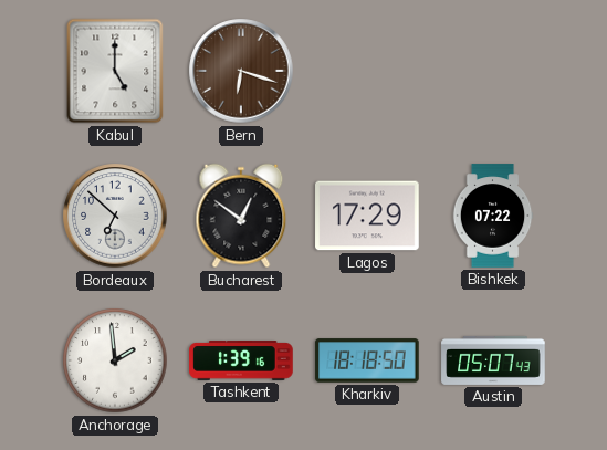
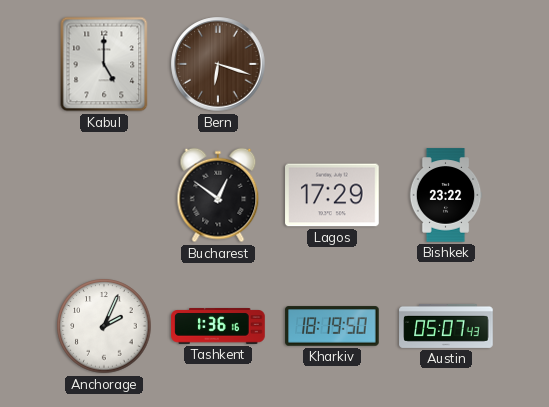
Bordeaux: 6:52 -> none (115, 216)
Bishkek: 07:22 -> 23:22 (446, 195)
Anchorage: 1:59 -> 2:04 (104, 326)
Tashkent: 1:39 -> 1:36 (218, 326)
Kharkiv: 18:18 -> 18:19 (332, 326)
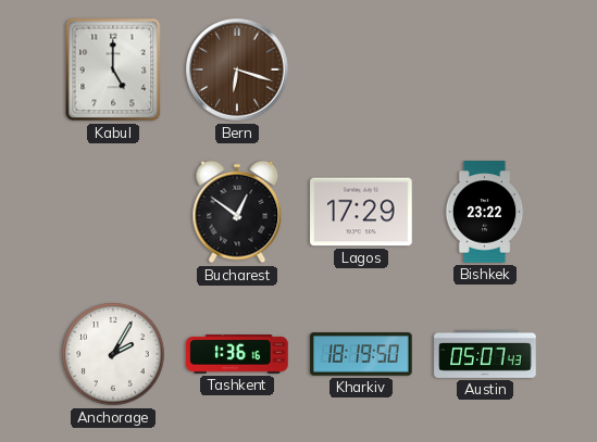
Anchorage: 2:04 -> 2:05 (113, 354)
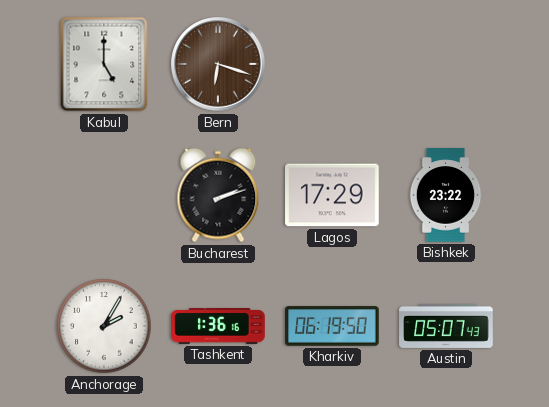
Bucharest: 12:51 -> 2:12 (218, 195)
Kharkiv: 18:19 -> 06:19 (332, 326)
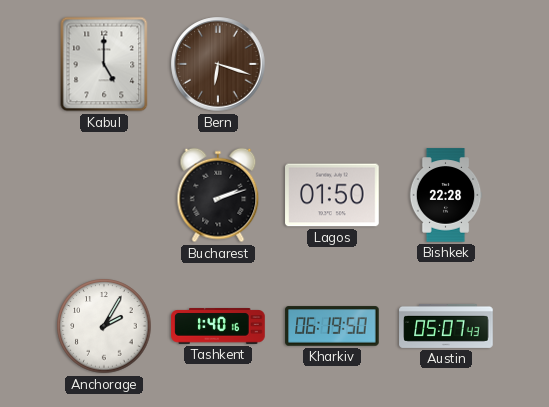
Lagos: 17:29 -> 01:50 (332, 195)
Bishkek: 23:22 -> 22:28 (446, 195)
Tashkent: 1:36 -> 1:40 (218, 326)
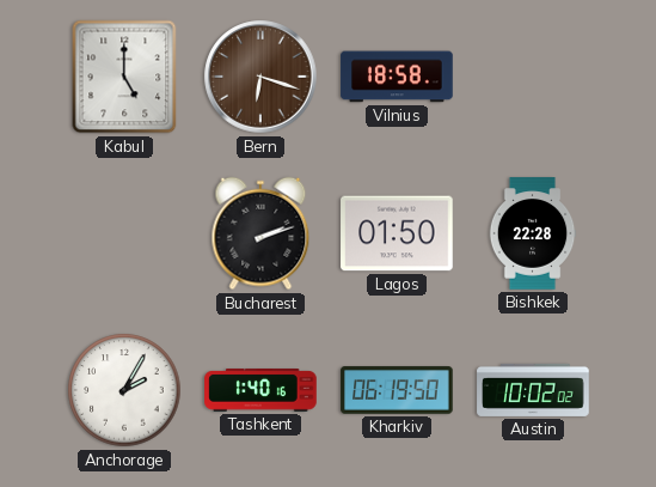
Vilnius: none -> 18:58 (397, 77)
Austin: 05:07 -> 10:02 (533, 390)
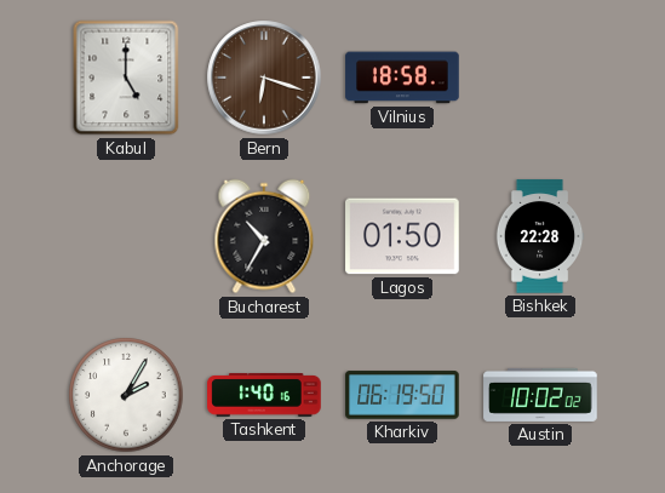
Bucharest: 2:12 -> 10:35 (264, 236)
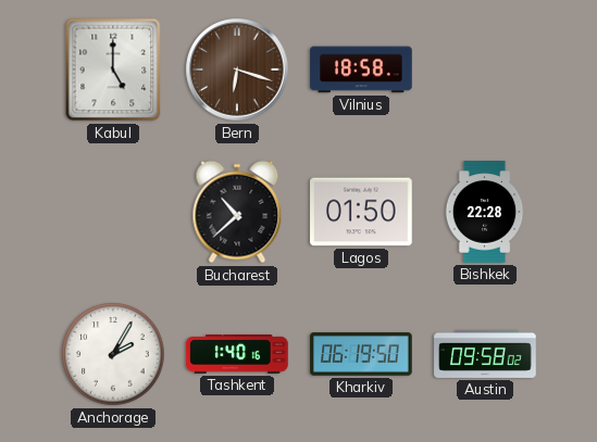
Bucharest: 10:35 -> 10:38 (237, 212)
Austin: 10:02 -> 09:58 (485, 354)
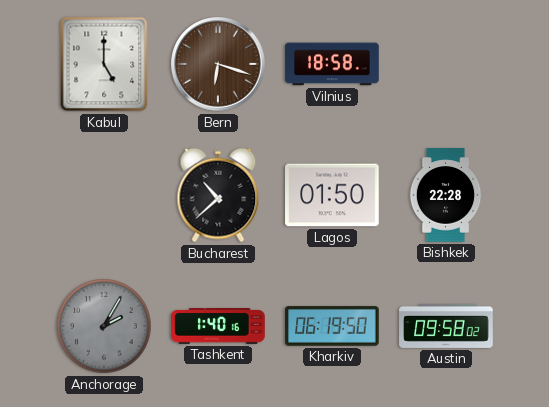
Anchorage dial: white -> grey (104, 326)
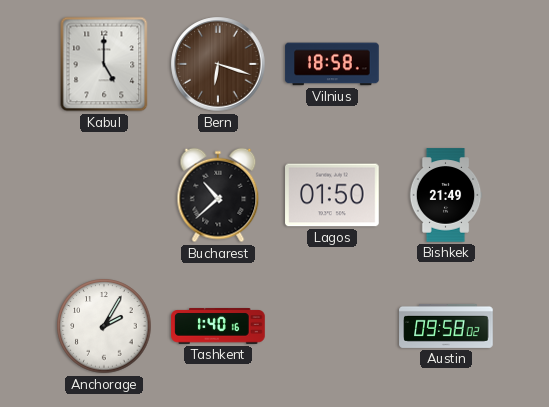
Bishkek: 22:28 -> 21:49 (446, 195)
Anchorage dial: grey -> white (104, 326)
Kharkiv: 06:19 -> none (332, 326)
